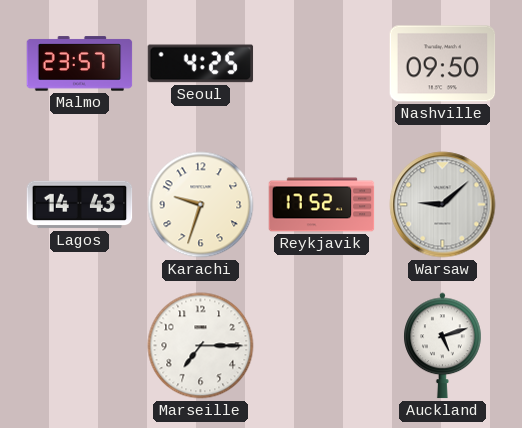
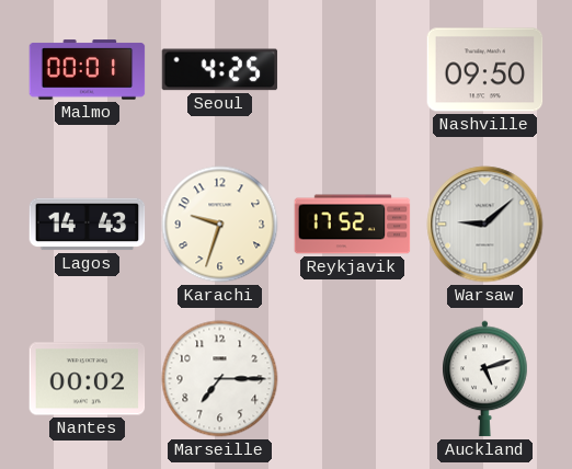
Malmo: 23:57 -> 00:01 (88, 70)
Nantes: none -> 00:02 (88, 379)
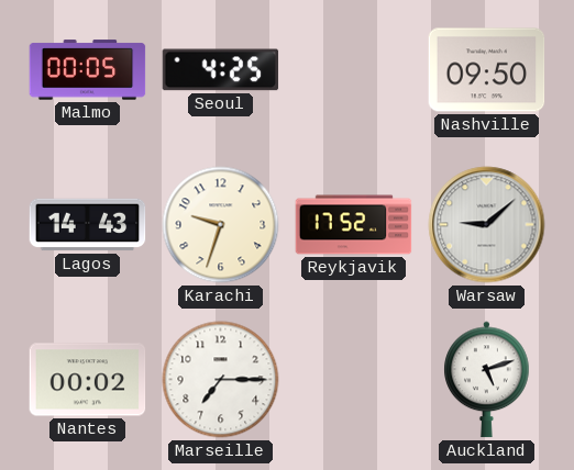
Malmo: 00:01 -> 00:05 (88, 70)
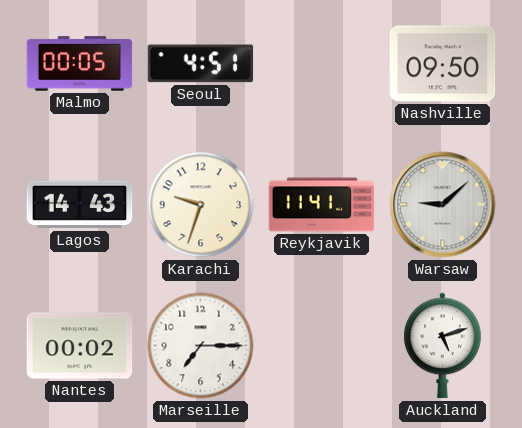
Seoul: 4:25 -> 4:51 (201, 64)
Reykjavik: 17:52 -> 11:41 (322, 205)
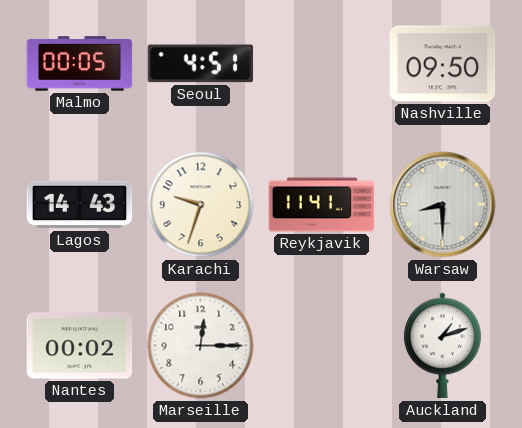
Warsaw: 9:08 -> 8:30 (443, 205)
Marseille: 7:15 -> 12:15 (201, 346)
Auckland: 5:12 -> 1:12 (443, 346)
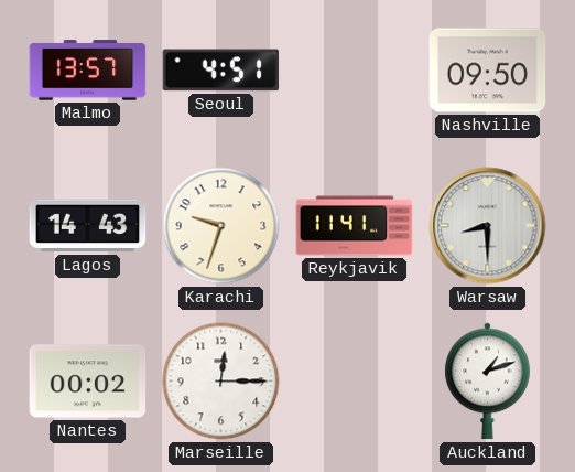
Malmo: 00:05 -> 13:57 (88, 71)
